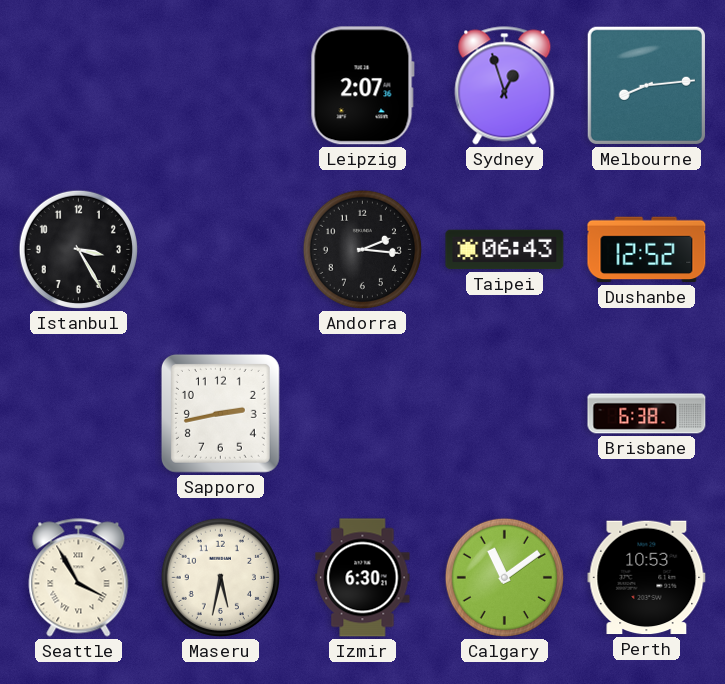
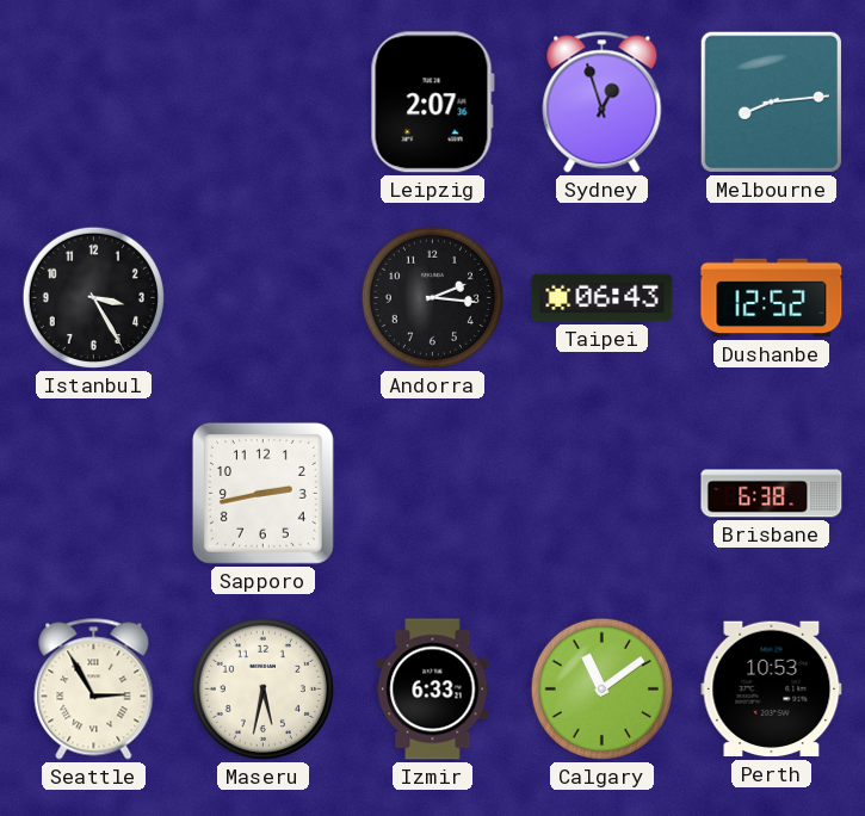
Seattle: 3:55 -> 2:55 (94, 690)
Izmir: 6:30 -> 6:33 (433, 690)
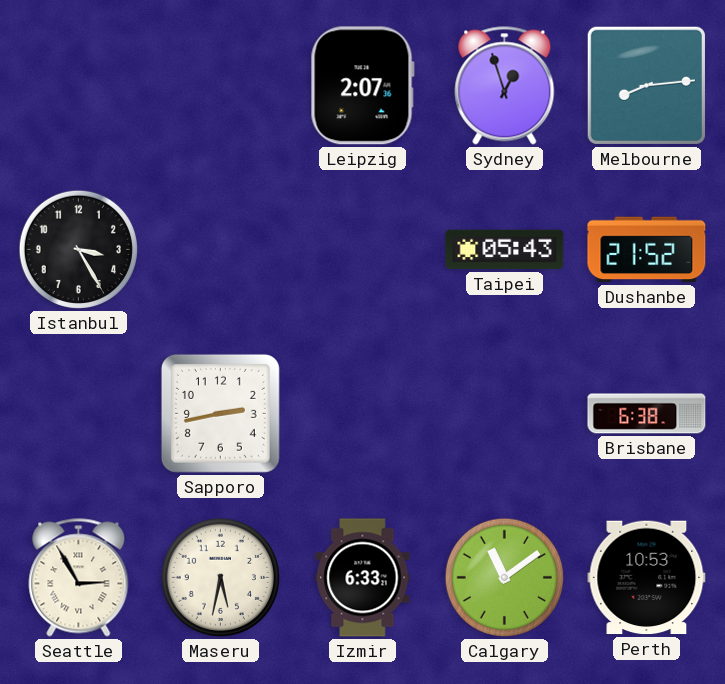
Andorra: 2:16 -> none (432, 297)
Taipei: 06:43 -> 05:43 (505, 250)
Dushanbe: 12:52 -> 21:52 (647, 250)
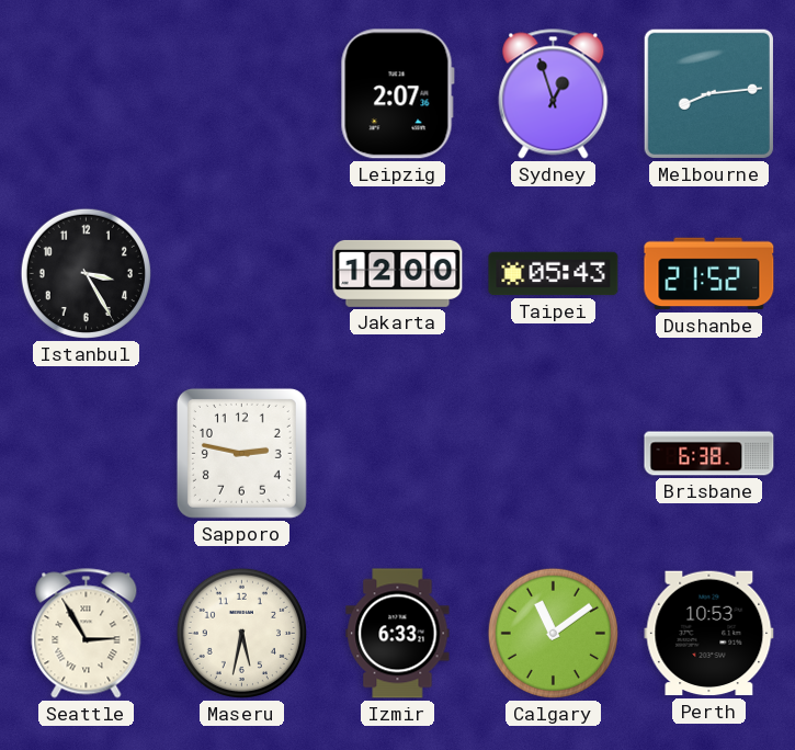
Jakarta: none -> 12:00 (398, 273)
Sapporo: 2:43 -> 2:47 (241, 453)
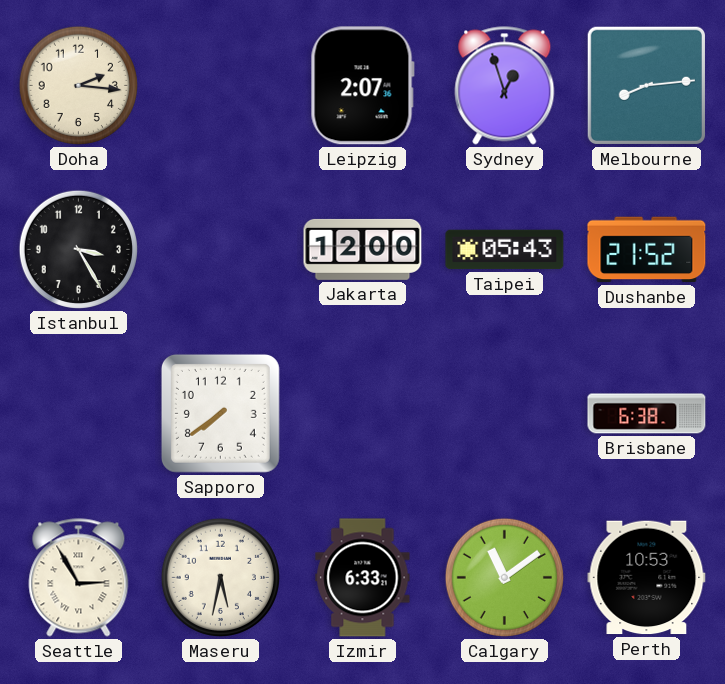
Doha: none -> 2:16 (78, 85)
Sapporo: 2:47 -> 7:39 (220, 413)
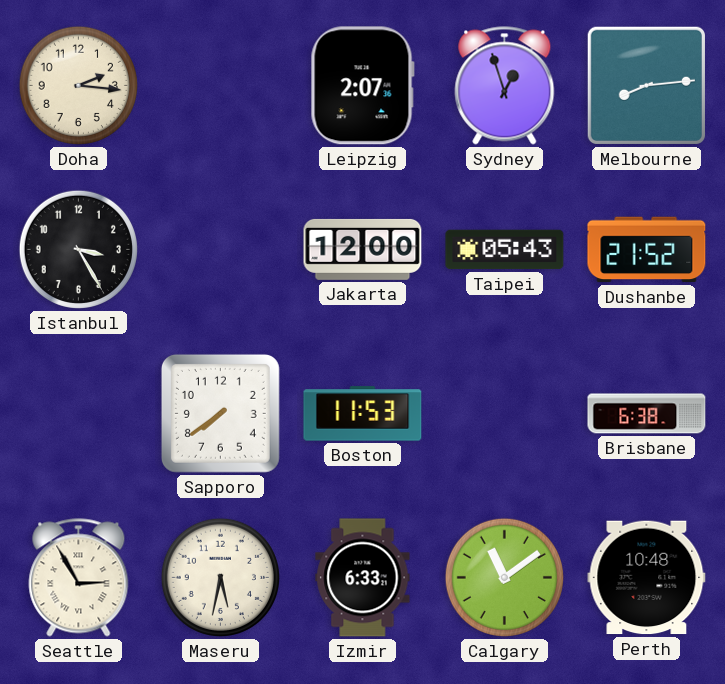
Boston: none -> 11:53 (363, 414)
Perth: 10:53 -> 10:48 (647, 578)
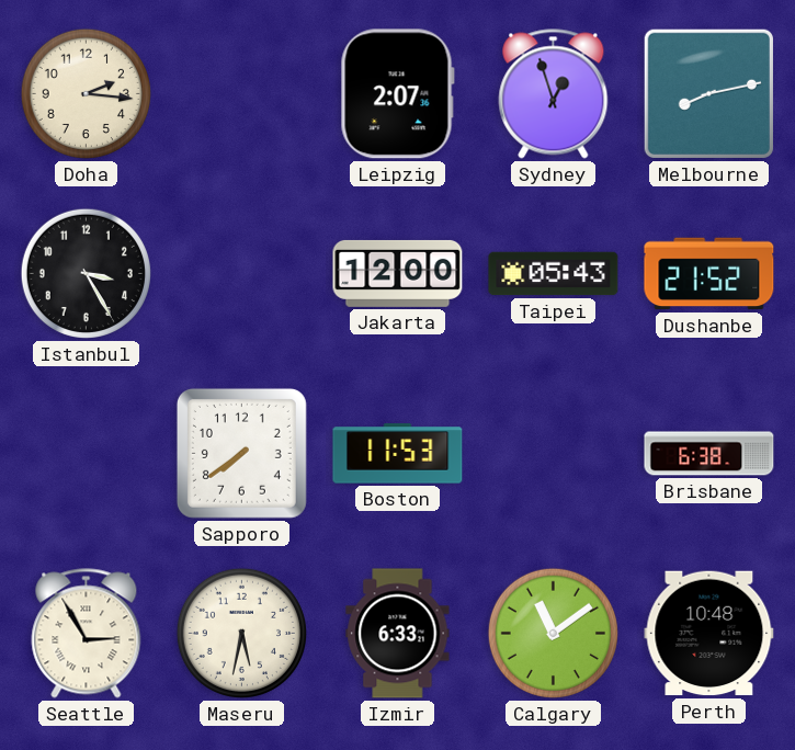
Melbourne: 8:14 -> 8:13 (708, 93)
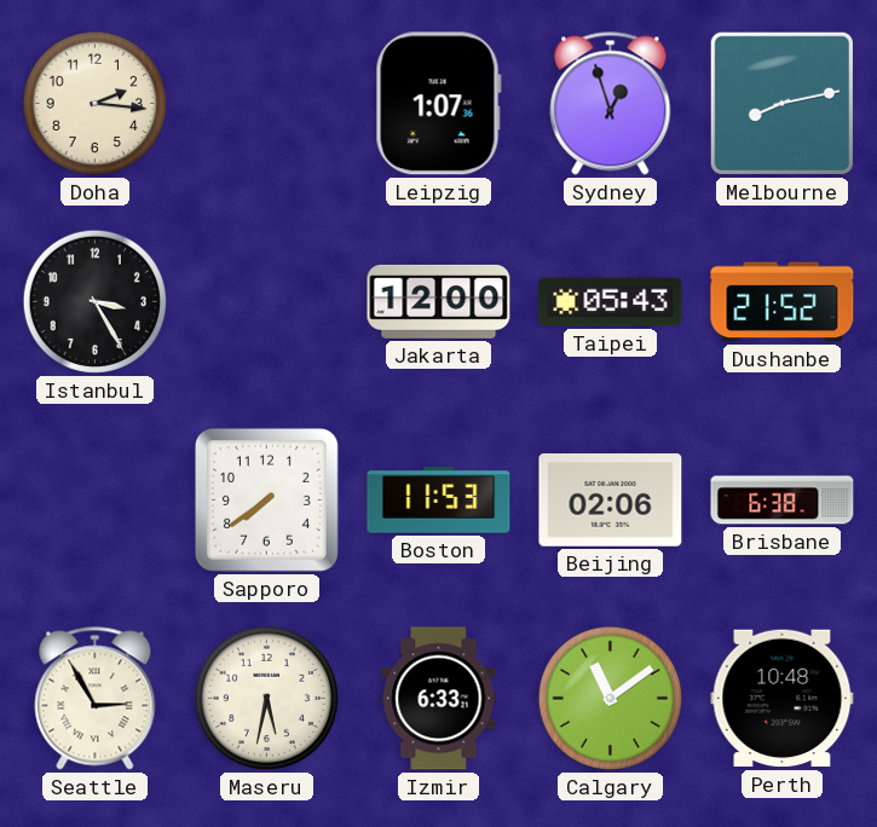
Leipzig: 2:07 -> 1:07 (438, 104)
Beijing: none -> 02:06 (611, 501)
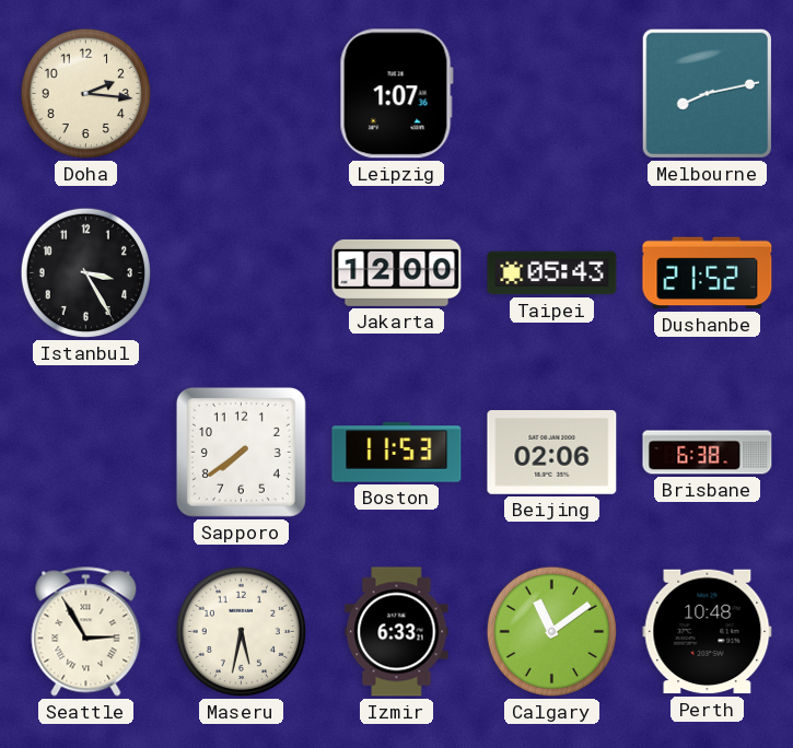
Sydney: 12:57 -> none (611, 104)
